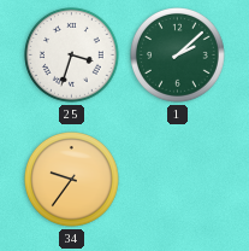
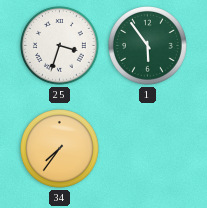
1: 2:08 -> 5:54 (148, 46)
34: 9:36 -> 7:36 (60, 149)
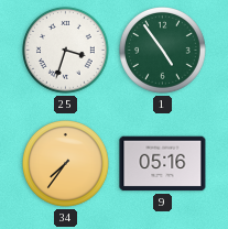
1: 5:54 -> 4:54 (163, 51)
9: none -> 05:16 (163, 164)
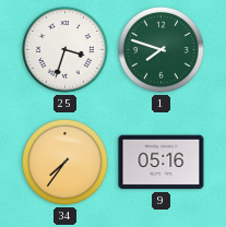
1: 4:54 -> 7:48 (162, 50)
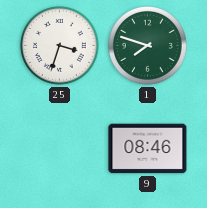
34: 7:36 -> none (66, 163)
9: 05:16 -> 08:46 (148, 149)
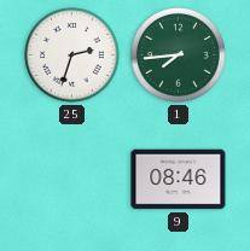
25: 3:33 -> 2:33 (72, 56)
1: 7:48 -> 7:44 (179, 56)
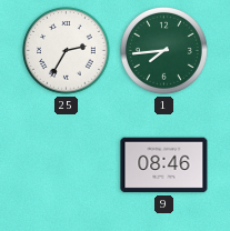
25: 2:33 -> 2:35 (67, 51)
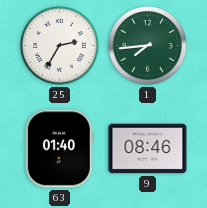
63: none -> 01:40 (59, 149)
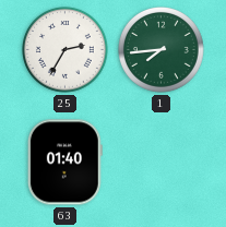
9: 08:46 -> none (148, 149)
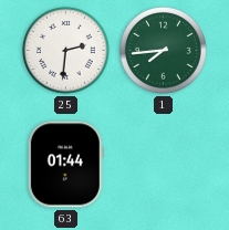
25: 2:35 -> 2:31 (66, 51)
63: 01:40 -> 01:44 (65, 165)
